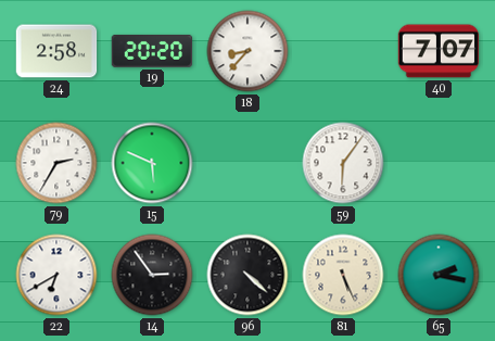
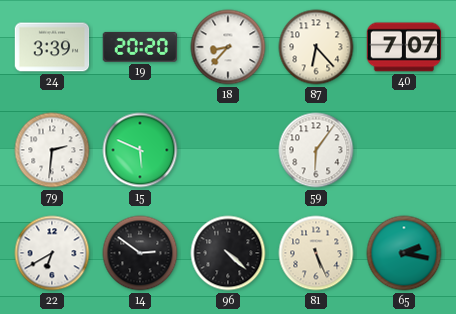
24: 2:58 -> 3:39 (52, 47)
87: none -> 6:23 (316, 47)
79: 2:35 -> 2:31 (52, 150)
14: 2:54 -> 2:51 (140, 253)
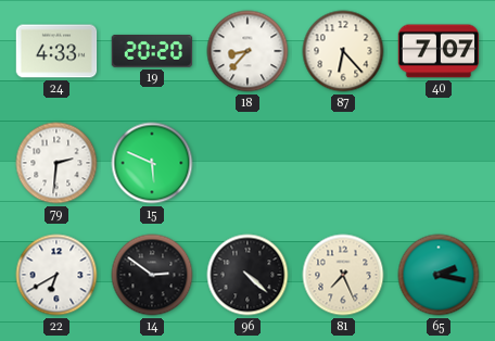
24: 3:39 -> 4:33 (56, 51)
59: 6:06 -> none (316, 150)
81: 5:26 -> 7:26 (343, 275)
